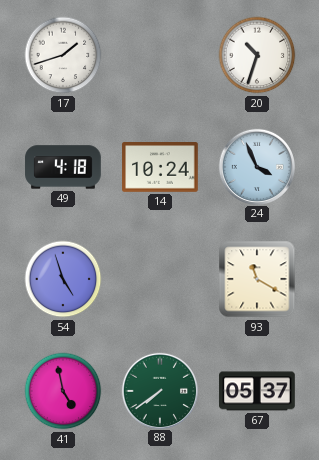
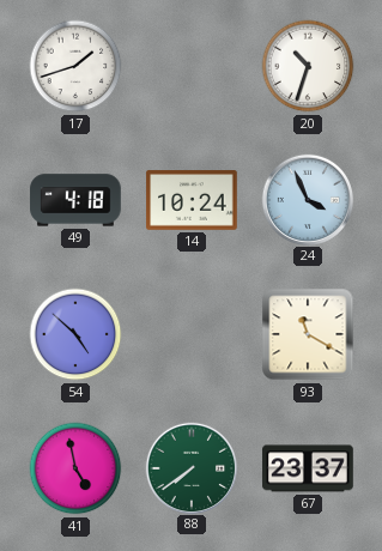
54: 4:57 -> 4:52 (75, 334)
67: 05:37 -> 23:37 (308, 468)
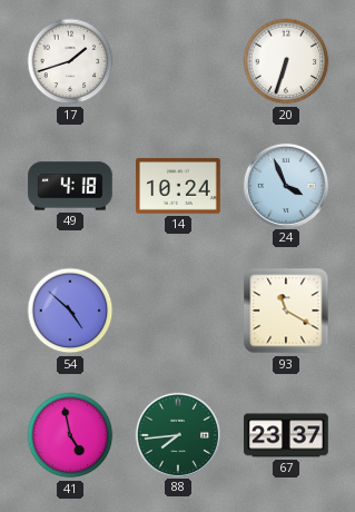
20: 10:33 -> 6:33 (286, 61)
88: 7:39 -> 7:44 (177, 434)
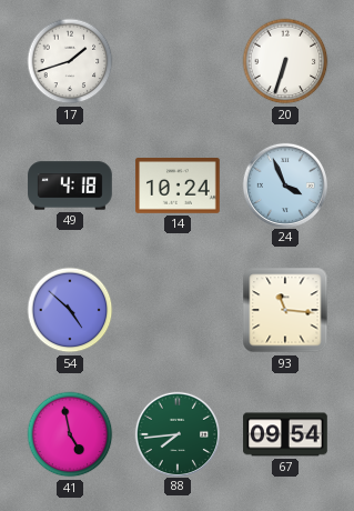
93: 11:20 -> 11:16 (285, 310)
67: 23:37 -> 09:54 (285, 434)
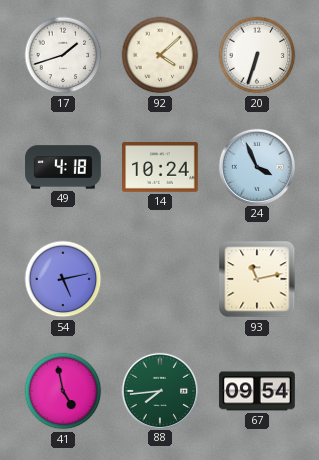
92: none -> 4:08 (160, 55)
54: 4:52 -> 5:13 (63, 279)
93: 11:16 -> 11:13 (257, 279)
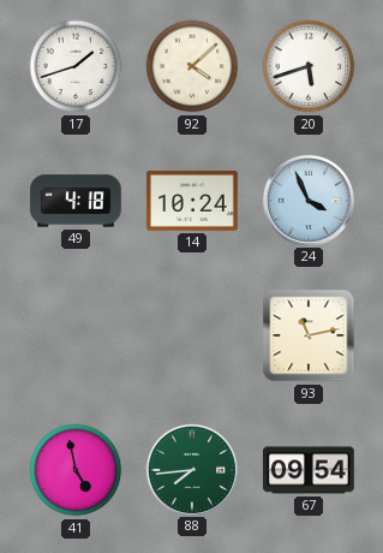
20: 6:33 -> 5:42 (309, 66)
54: 5:13 -> none (63, 279)
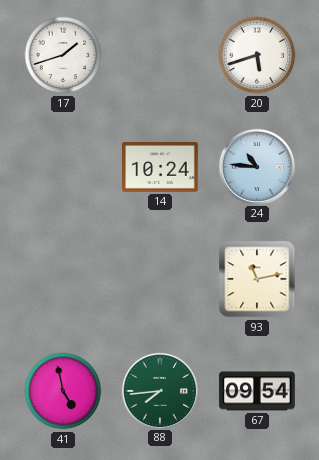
92: 4:08 -> none (192, 66)
49: 4:18 -> none (76, 201)
24: 3:56 -> 10:46 (256, 166)
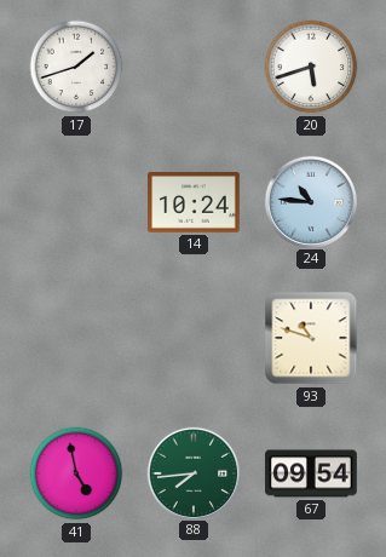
93: 11:13 -> 10:48 (311, 338)
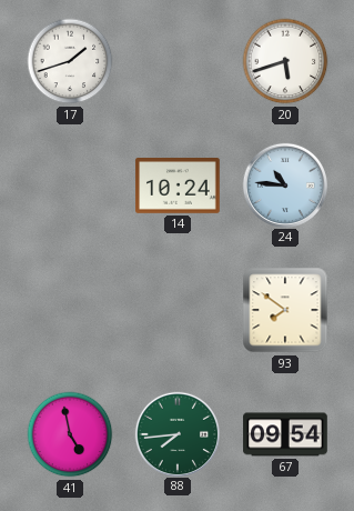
93: 10:48 -> 7:51 (285, 310)
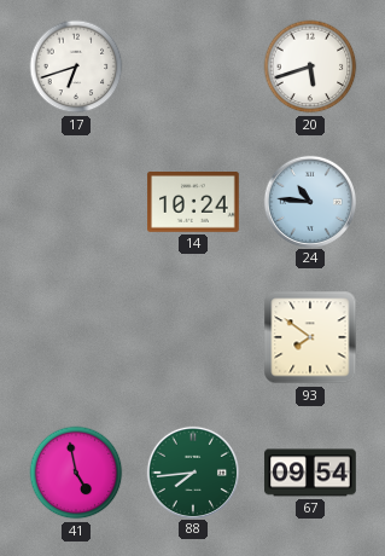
17: 1:42 -> 6:42 (76, 66)
